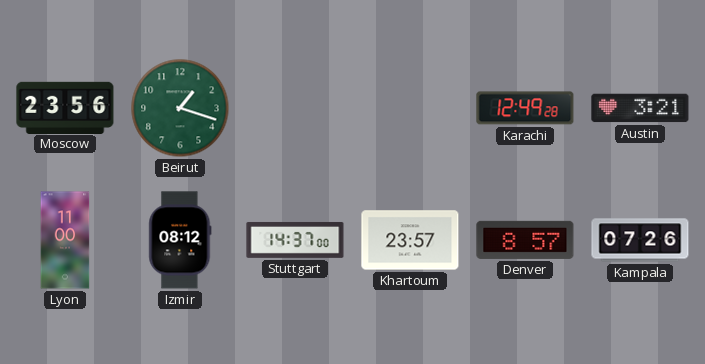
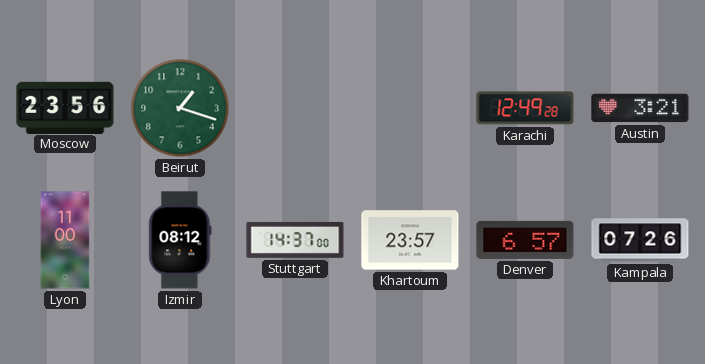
Denver: 8:57 -> 6:57 (525, 240)
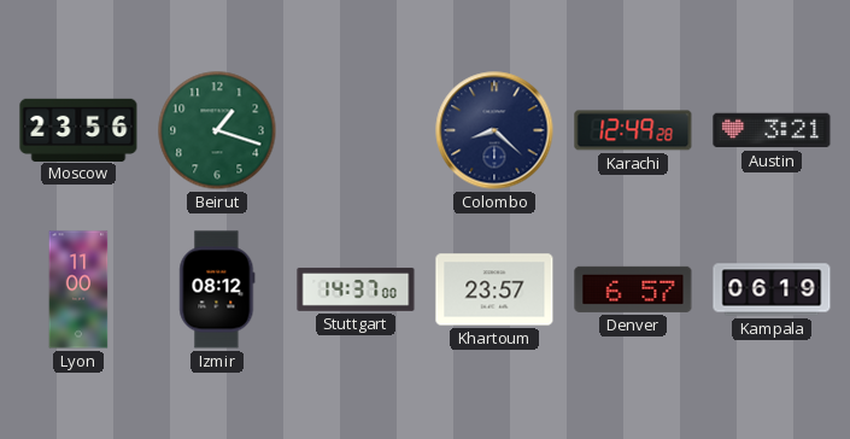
Colombo: none -> 8:22 (494, 130)
Kampala: 07:26 -> 06:19 (772, 289)
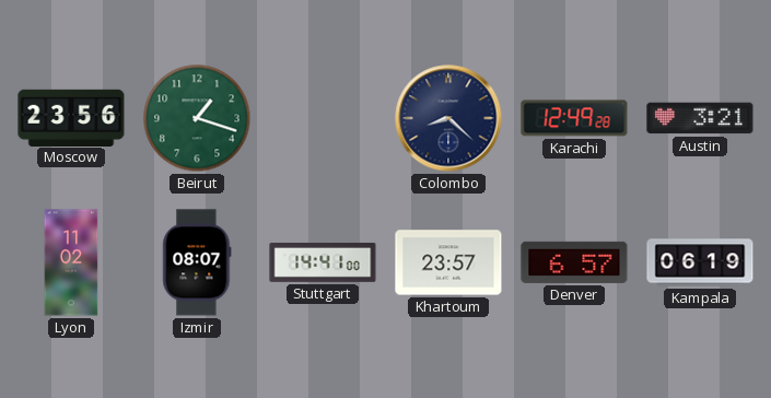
Lyon: 11:00 -> 11:02 (71, 262)
Izmir: 08:12 -> 08:07 (197, 262)
Stuttgart: 14:37 -> 14:41 (323, 262)
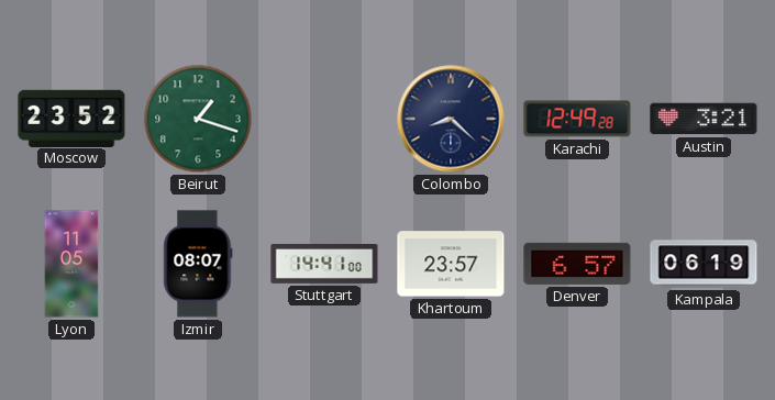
Moscow: 23:56 -> 23:52 (71, 118)
Lyon: 11:02 -> 11:05 (71, 264)
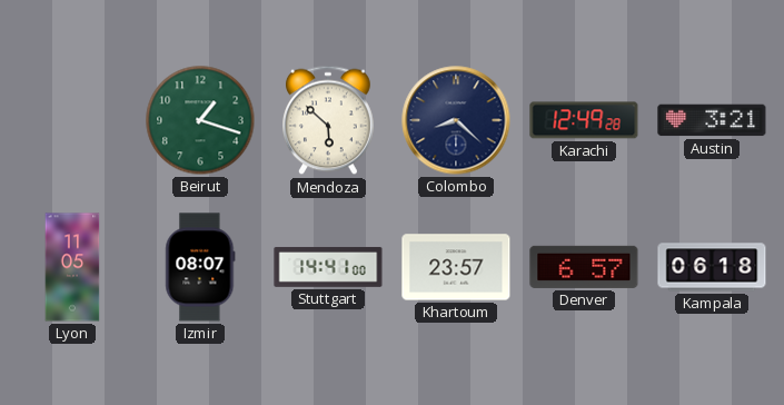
Moscow: 23:52 -> none (71, 118)
Mendoza: none -> 5:52 (329, 120)
Kampala: 06:19 -> 06:18 (712, 267)
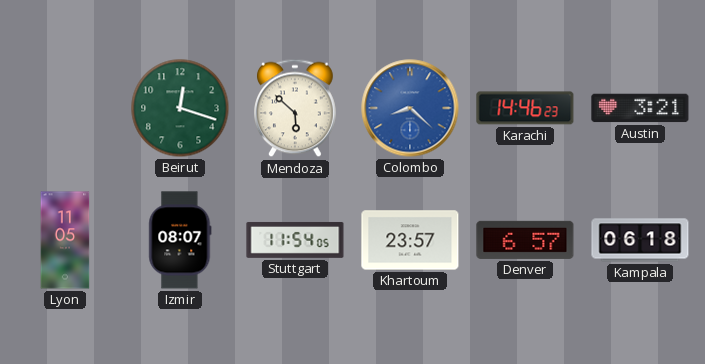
Beirut: 1:18 -> 12:18 (180, 108)
Colombo dial: navy -> blue (410, 108)
Karachi: 12:49 -> 14:46 (525, 108)
Stuttgart: 14:41 -> 11:54 (295, 240)
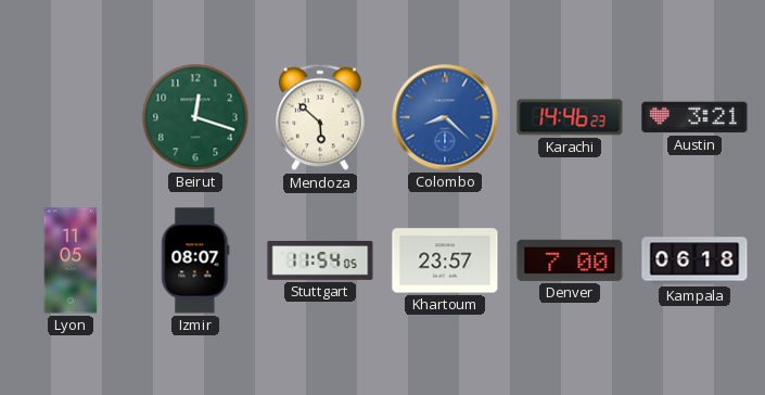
Denver: 6:57 -> 7:00 (570, 260)
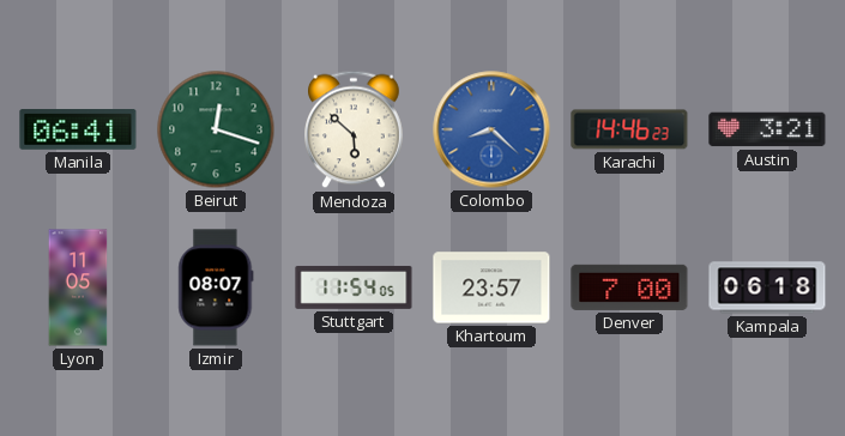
Manila: none -> 06:41 (78, 131)
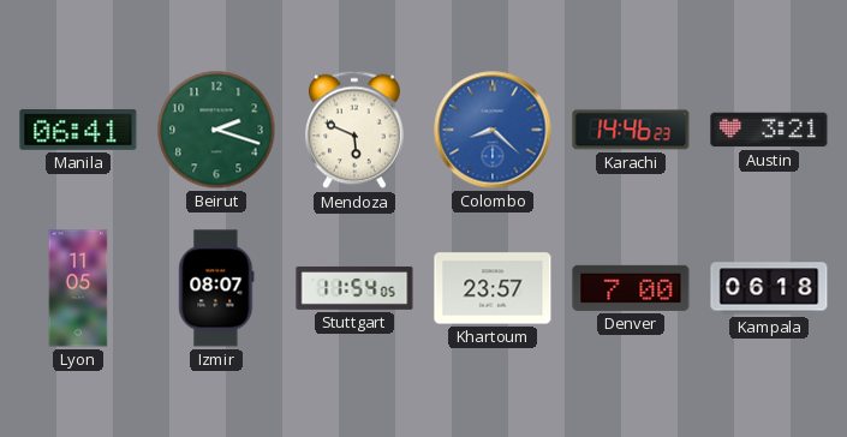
Beirut: 12:18 -> 2:18 (216, 130)
Mendoza: 5:52 -> 5:49 (356, 130)
